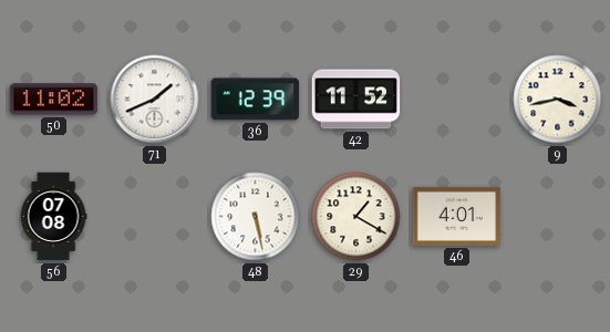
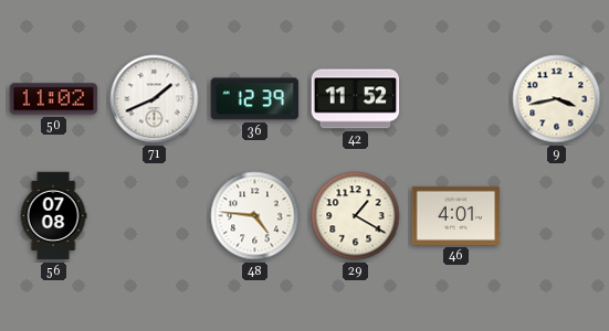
48: 5:28 -> 4:46 (255, 216)
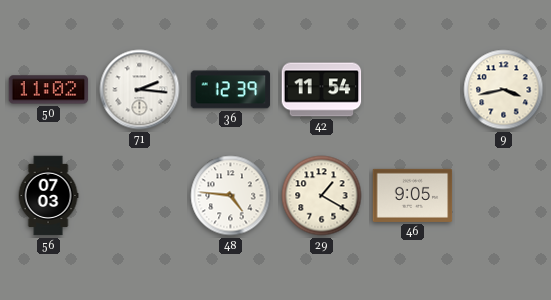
71: 1:41 -> 2:16 (140, 90)
42: 11:52 -> 11:54 (322, 90)
56: 07:08 -> 07:03 (48, 196)
46: 4:01 -> 9:05 (413, 195)
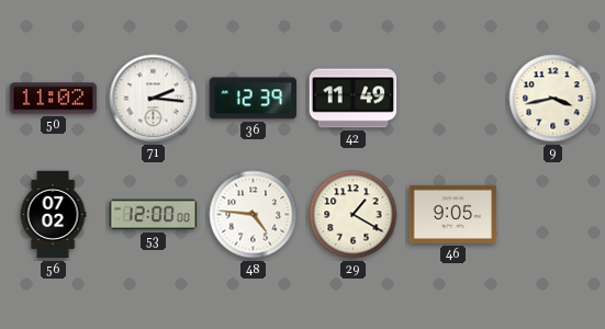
42: 11:54 -> 11:49 (354, 99)
56: 07:03 -> 07:02 (53, 215)
53: none -> 12:00 (154, 215)
